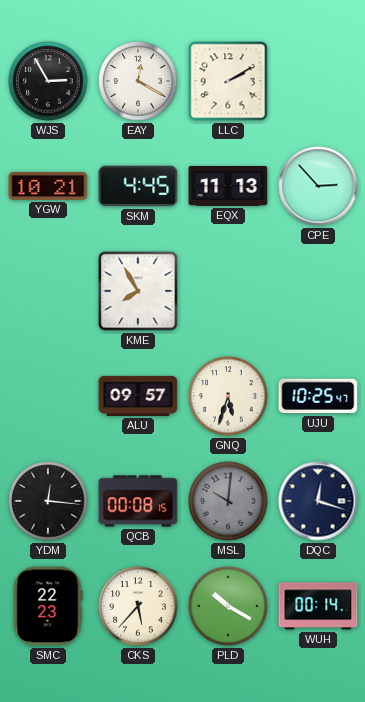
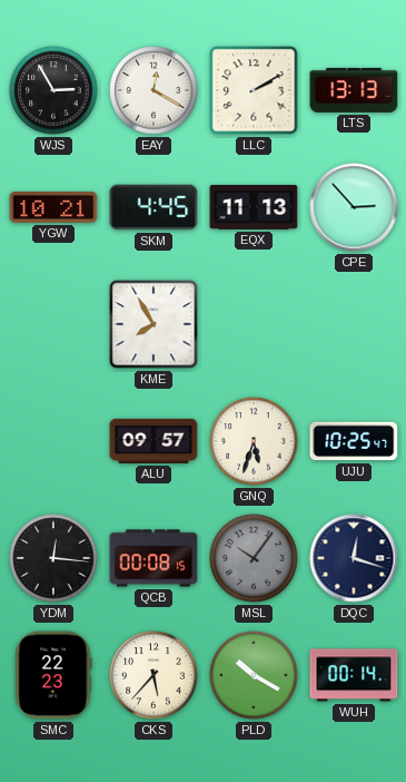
LTS: none -> 13:13 (354, 90)
MSL: 10:01 -> 10:06 (254, 558)
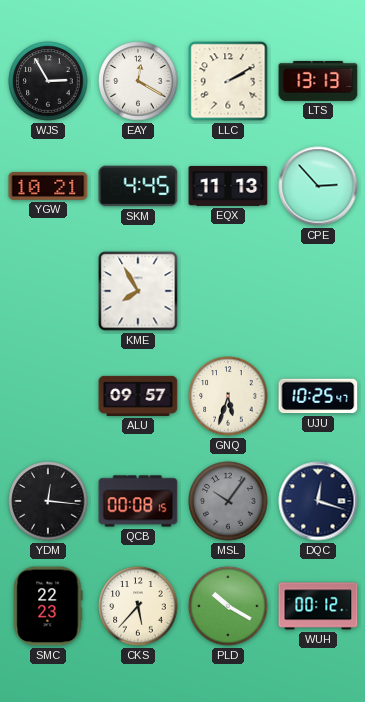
WUH: 00:14 -> 00:12 (318, 606)
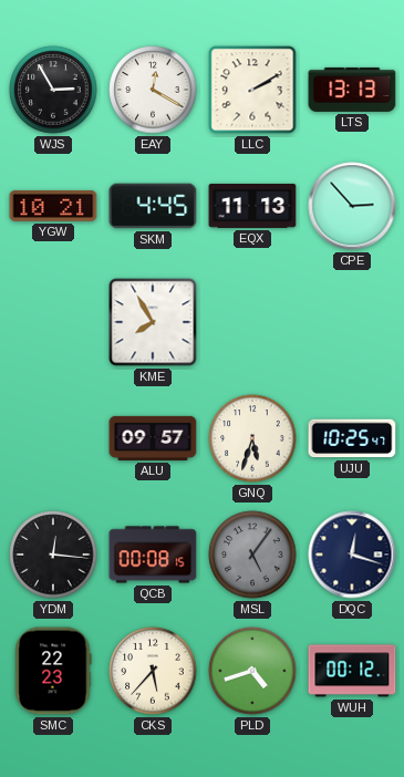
MSL: 10:06 -> 5:06 (252, 555)
PLD: 10:20 -> 4:42 (252, 671)
